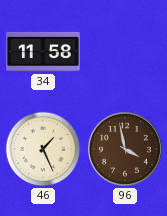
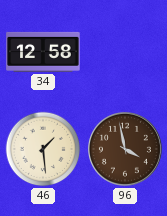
34: 11:58 -> 12:58 (43, 52)
46: 1:26 -> 1:29 (43, 149)
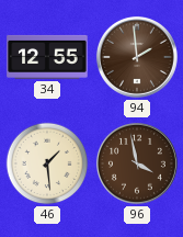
34: 12:58 -> 12:55 (47, 57)
94: none -> 1:59 (137, 57)
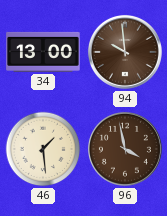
34: 12:55 -> 13:00 (43, 52)
94: 1:59 -> 9:59 (125, 52)
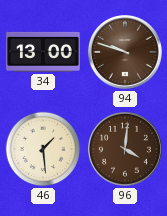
94: 9:59 -> 9:48 (125, 52)
96: 3:58 -> 4:01 (125, 149)
